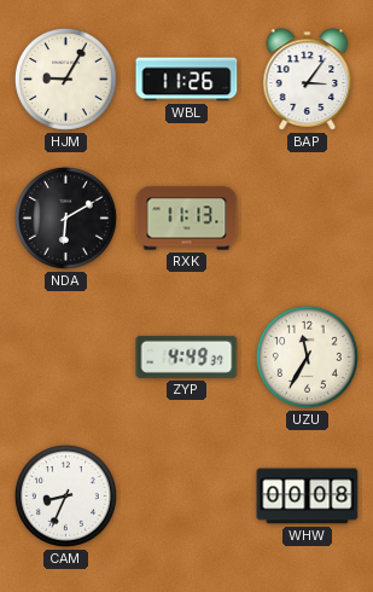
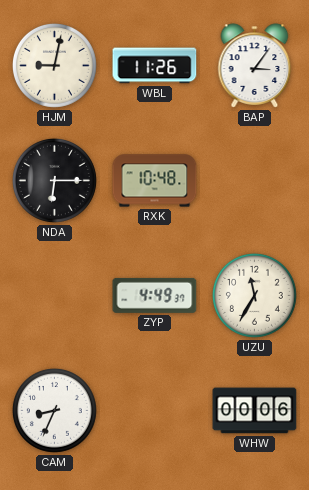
HJM: 9:05 -> 9:02 (54, 65)
NDA: 6:10 -> 6:15 (54, 180)
RXK: 11:13 -> 10:48 (155, 181)
WHW: 00:08 -> 00:06 (255, 411)
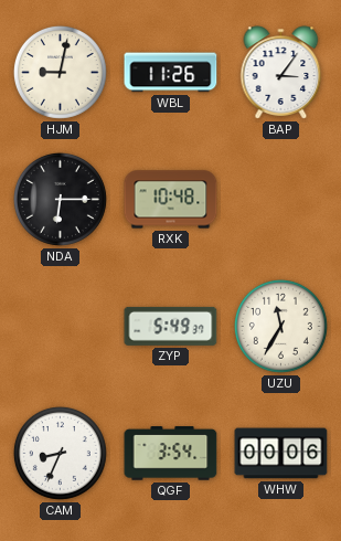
ZYP: 4:49 -> 5:49 (171, 326)
QGF: none -> 3:54 (171, 454)
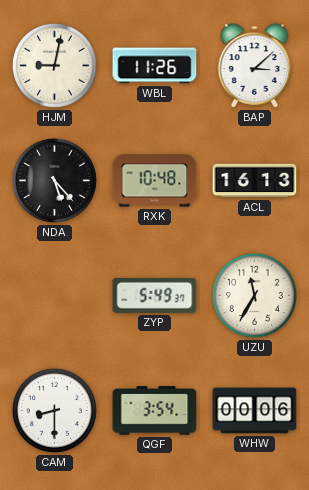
BAP: 3:06 -> 3:08 (255, 66)
NDA: 6:15 -> 5:23 (54, 180)
ACL: none -> 16:13 (255, 181)
CAM: 8:34 -> 8:30 (54, 410)
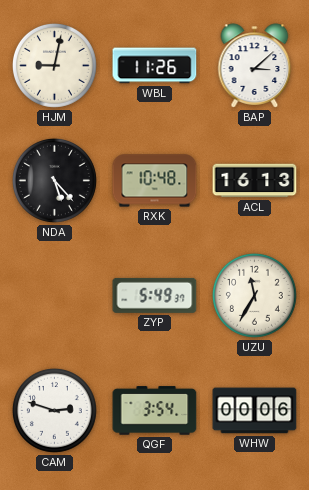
CAM: 8:30 -> 2:48 (54, 410)
